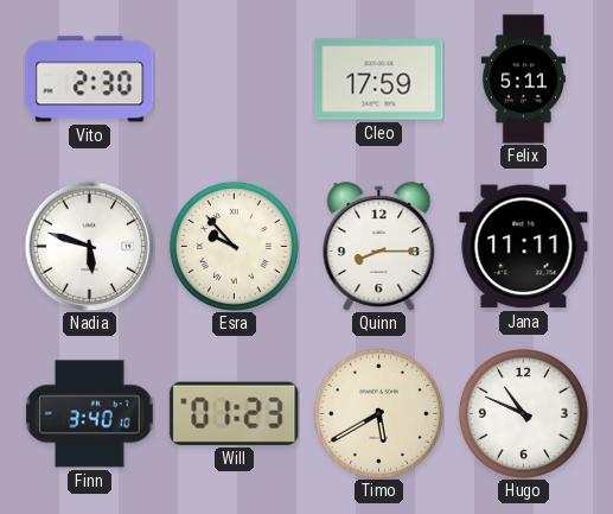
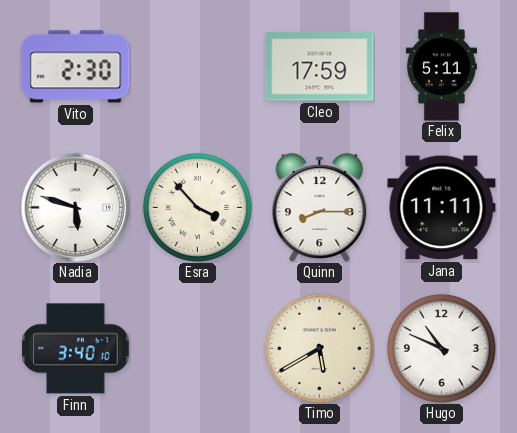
Esra: 9:53 -> 3:53 (197, 207)
Will: 01:23 -> none (235, 413)
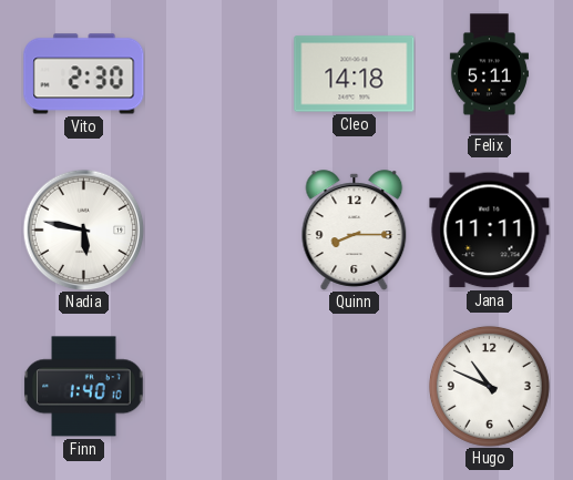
Cleo: 17:59 -> 14:18 (355, 74)
Nadia: 5:48 -> 5:47 (83, 229)
Esra: 3:53 -> none (197, 207)
Finn: 3:40 -> 1:40 (84, 387)
Timo: 5:40 -> none (319, 348)
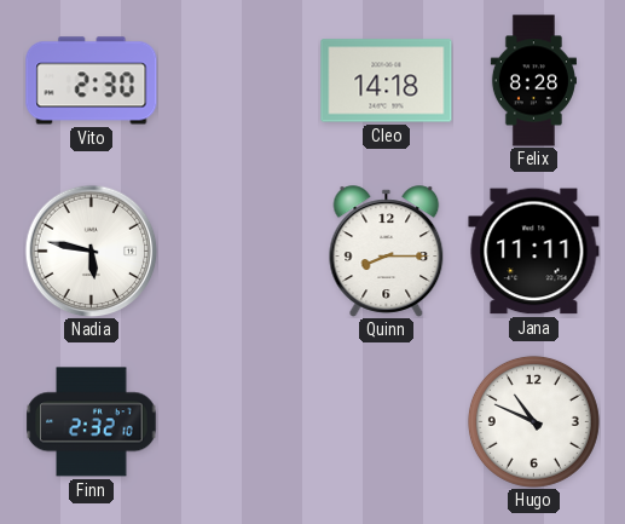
Felix: 5:11 -> 8:28 (533, 81)
Finn: 1:40 -> 2:32 (92, 422)
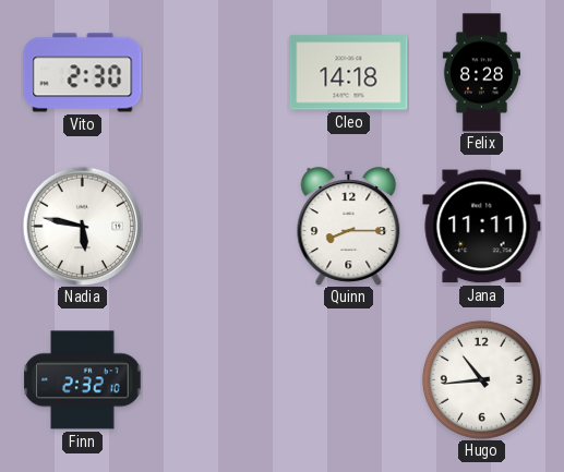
Hugo: 10:49 -> 10:44 (481, 379)
